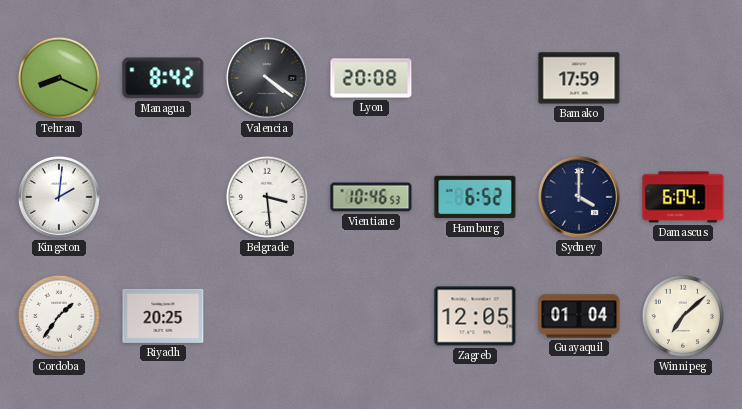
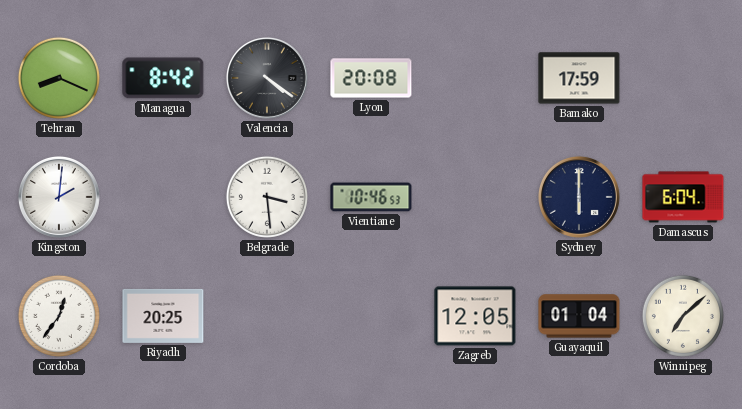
Hamburg: 6:52 -> none (475, 197)
Sydney: 4:00 -> 6:00 (579, 197)
Cordoba: 1:36 -> 12:36 (59, 316)
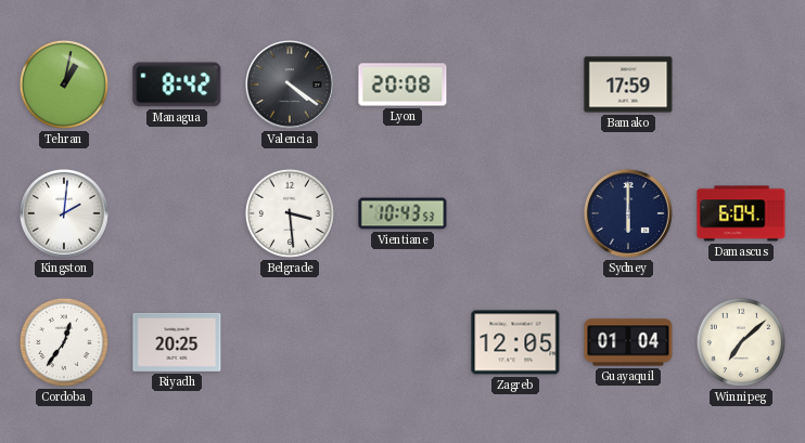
Tehran: 8:19 -> 1:02 (64, 84)
Vientiane: 10:46 -> 10:43 (403, 213)
